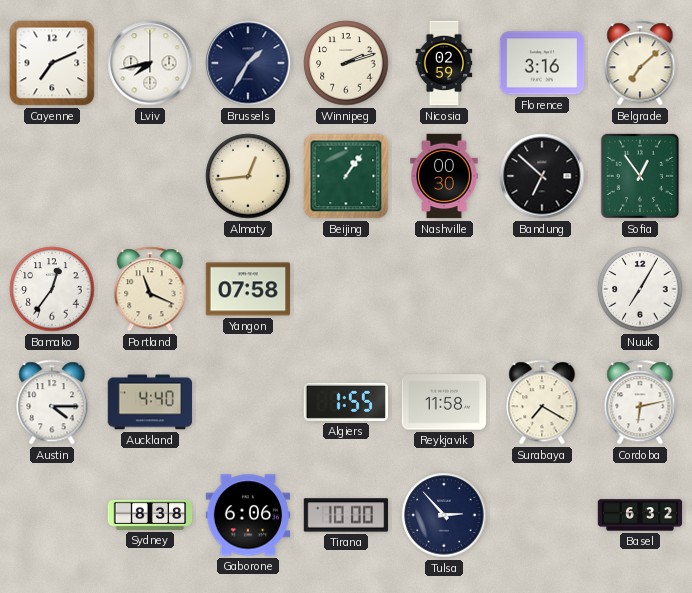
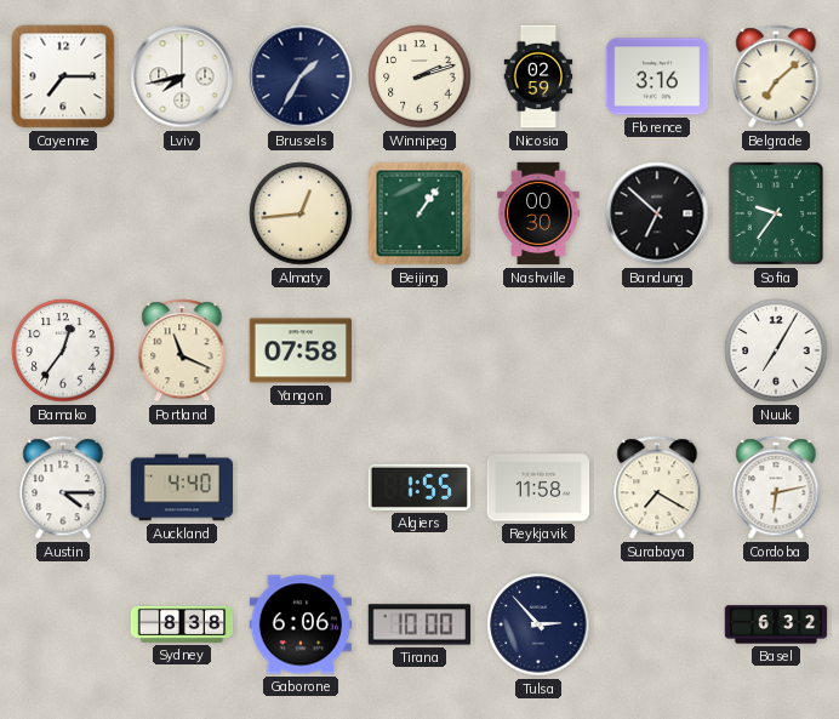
Cayenne: 7:11 -> 7:15 (63, 76)
Sofia: 12:54 -> 9:36 (776, 213)
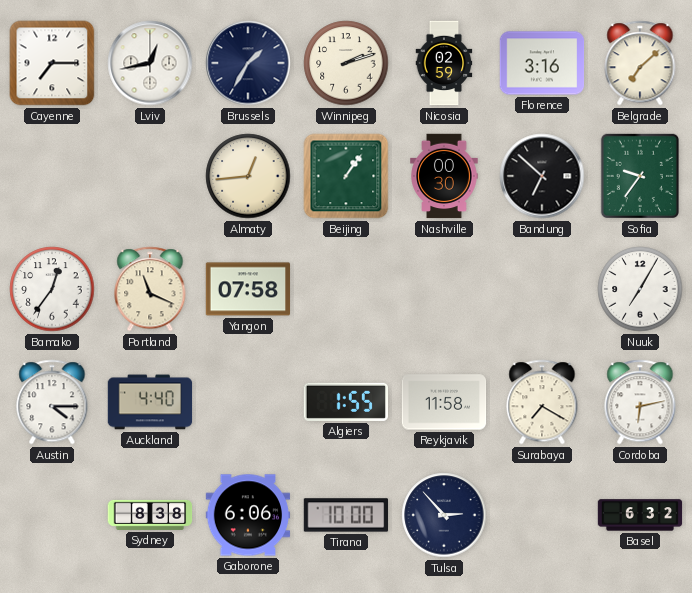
Lviv: 7:43 -> 12:43 (150, 63)
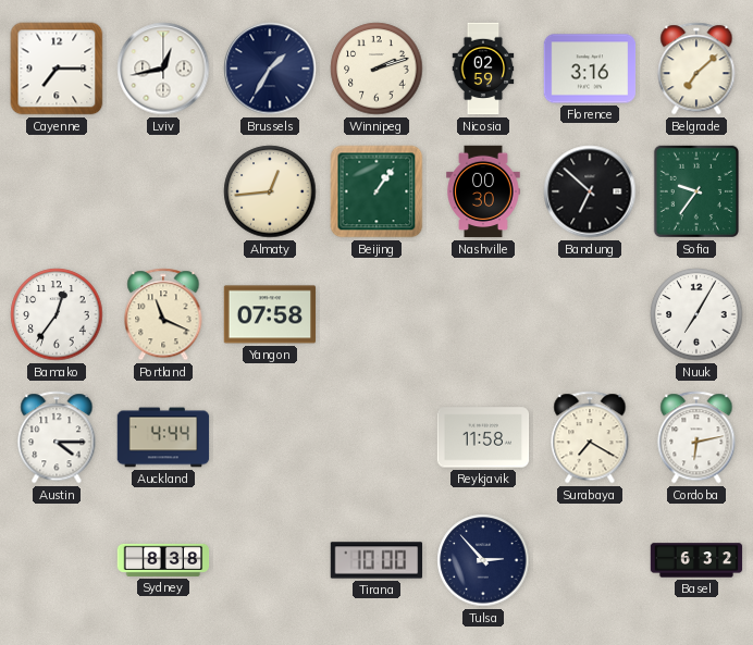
Auckland: 4:40 -> 4:44 (163, 437)
Algiers: 1:55 -> none (346, 402)
Gaborone: 6:06 -> none (248, 515)
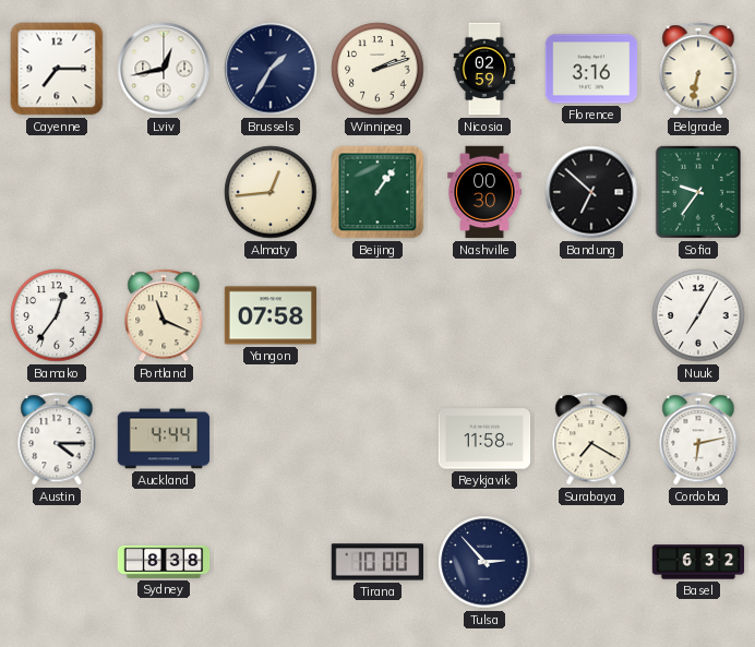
Belgrade: 7:08 -> 6:32 (698, 69)
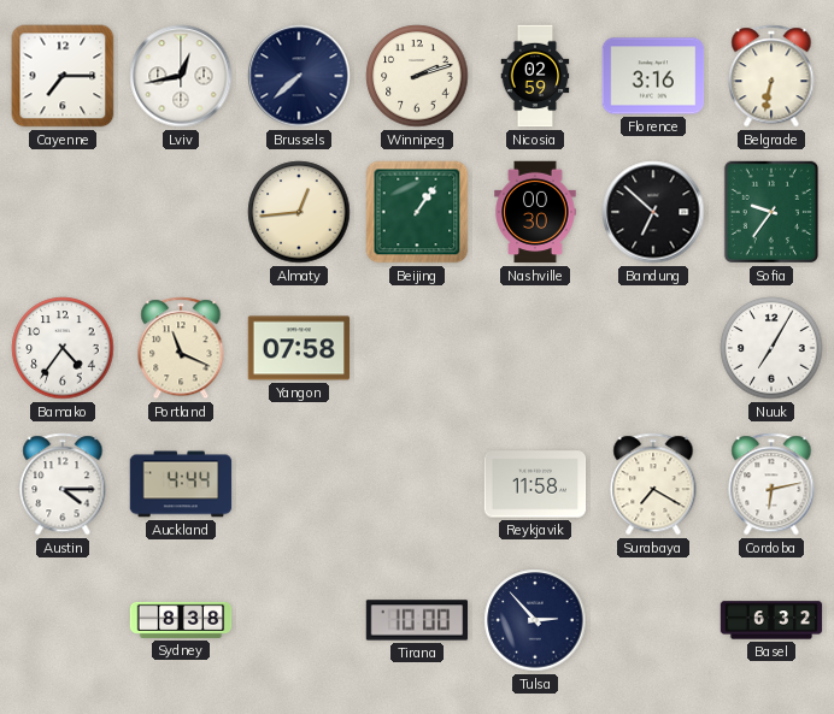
Brussels: 1:35 -> 7:38 (299, 76)
Bamako: 12:36 -> 4:36 (63, 348)
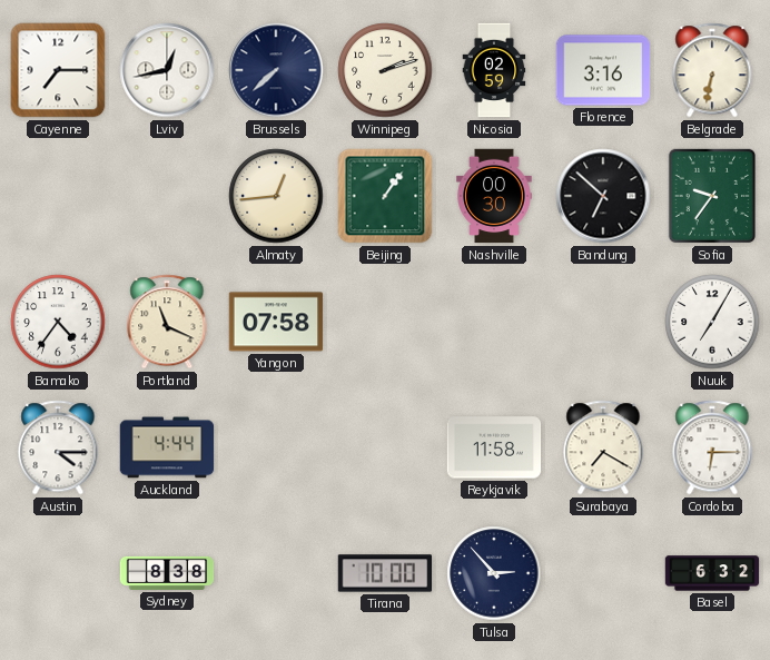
Cordoba: 6:13 -> 6:15 (712, 447)
